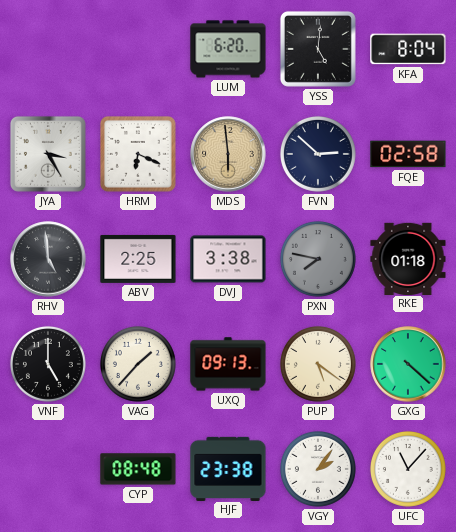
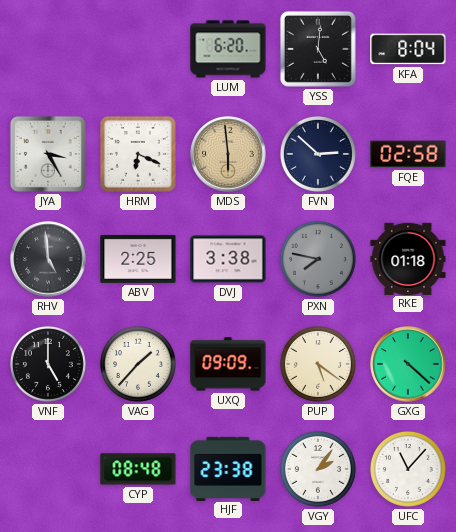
UXQ: 09:13 -> 09:09 (228, 364)
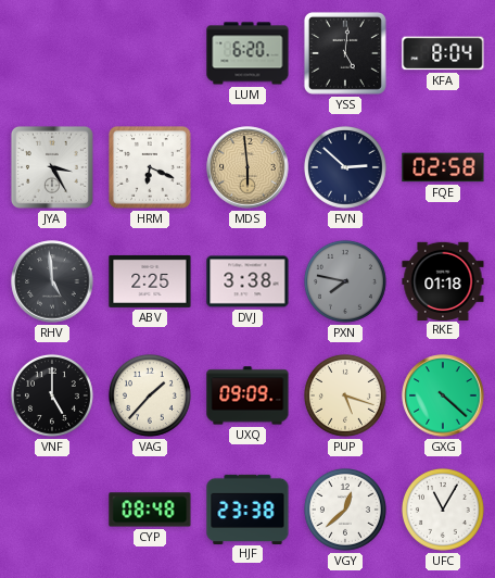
PUP: 5:21 -> 5:18 (345, 395)
VGY: 2:06 -> 12:38 (345, 510)
UFC: 11:07 -> 11:05 (443, 510)
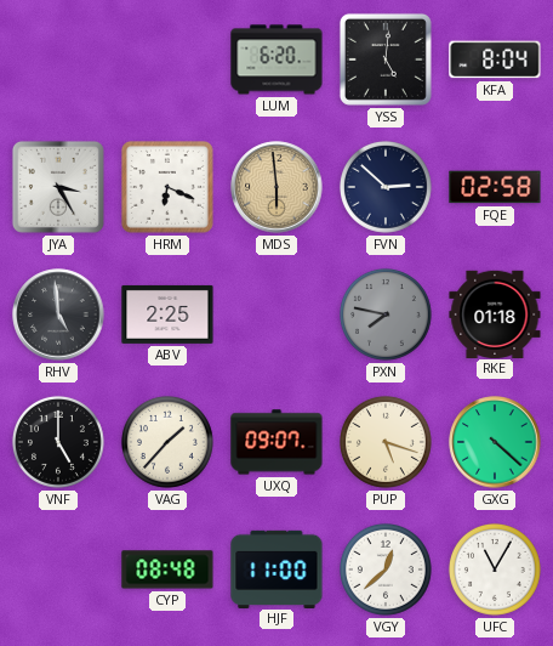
DVJ: 3:38 -> none (247, 281)
UXQ: 09:09 -> 09:07 (276, 442)
HJF: 23:38 -> 11:00 (276, 568)
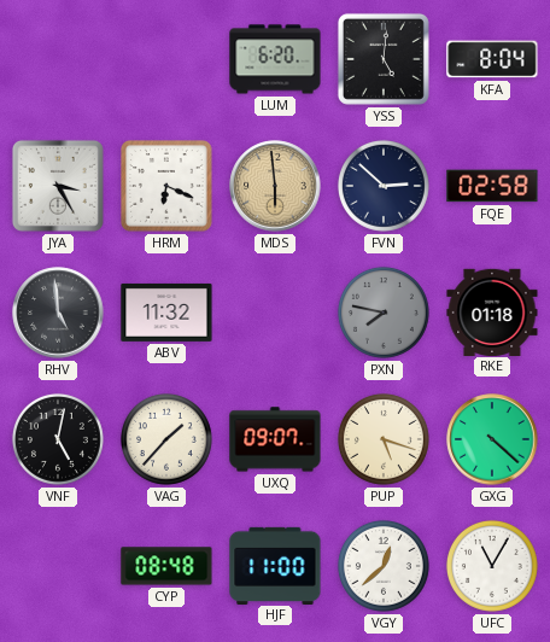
ABV: 2:25 -> 11:32 (166, 313)
VNF: 5:00 -> 5:02 (58, 439)
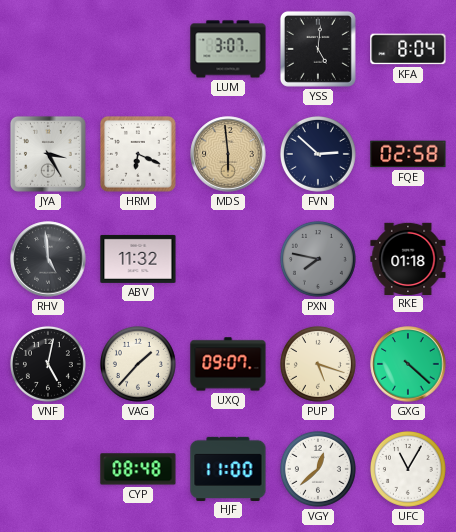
LUM: 6:20 -> 3:07 (228, 49)
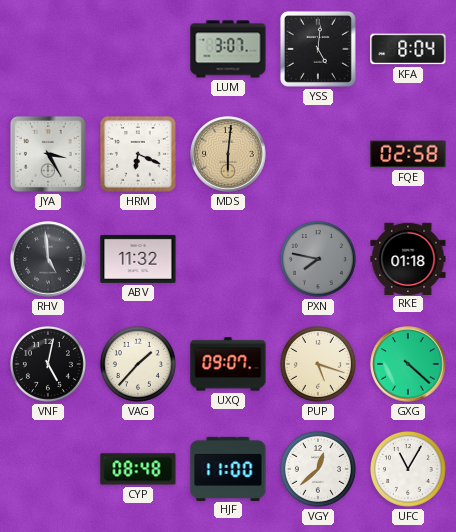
MDS: 5:59 -> 6:01 (228, 154)
FVN: 2:52 -> none (318, 154)
